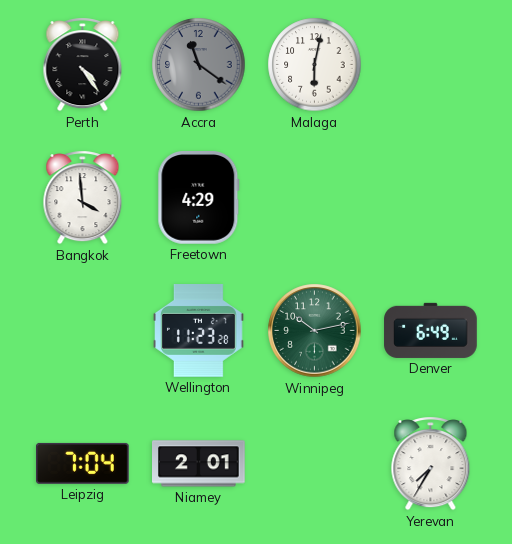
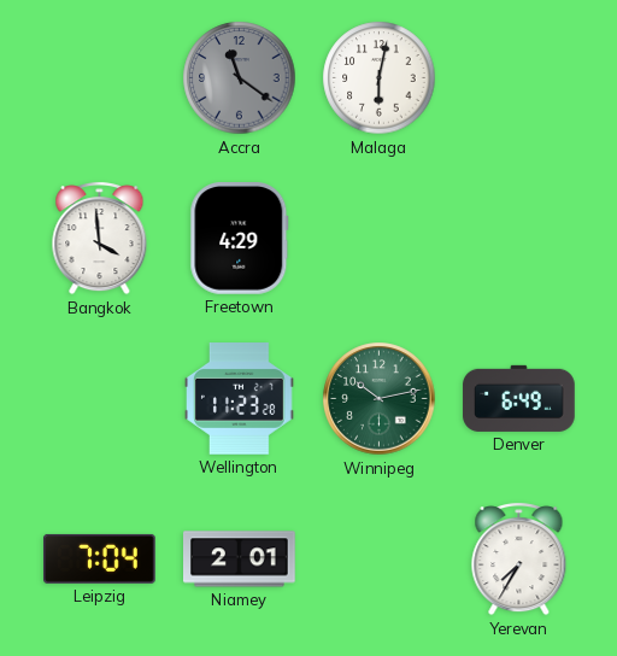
Perth: 4:24 -> none (83, 65)
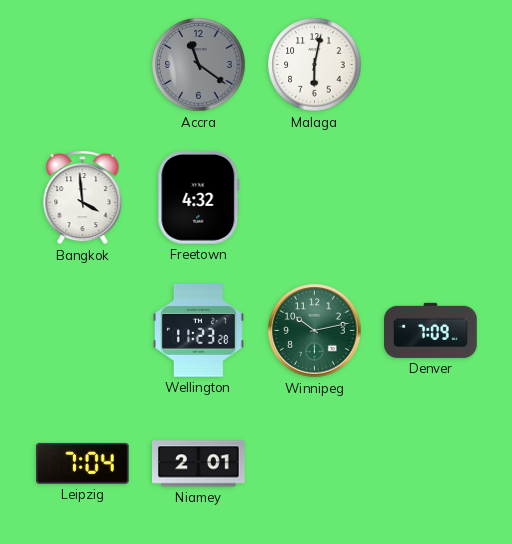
Freetown: 4:29 -> 4:32 (199, 198)
Denver: 6:49 -> 7:09 (431, 330)
Yerevan: 7:35 -> none (519, 560)
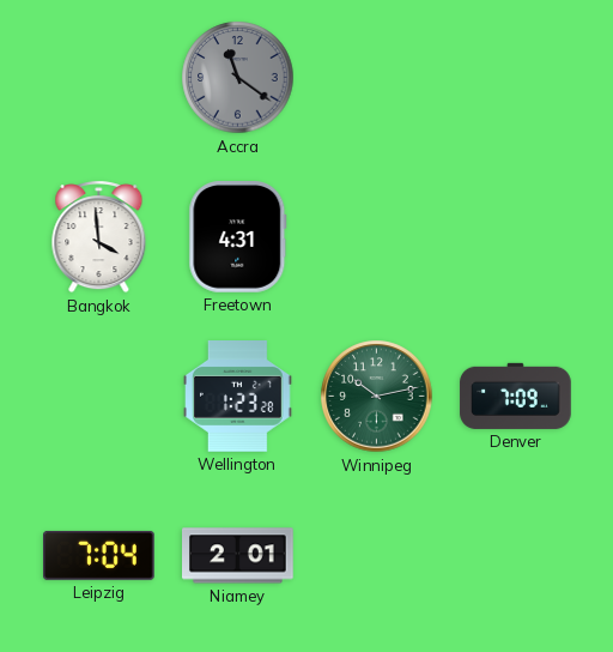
Malaga: 6:02 -> none (315, 65)
Freetown: 4:32 -> 4:31 (238, 237)
Wellington: 11:23 -> 1:23 (238, 397)
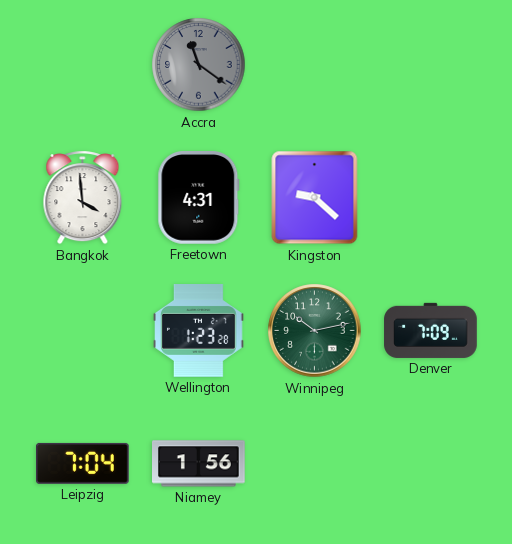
Kingston: none -> 9:22 (315, 198)
Niamey: 2:01 -> 1:56 (199, 464)
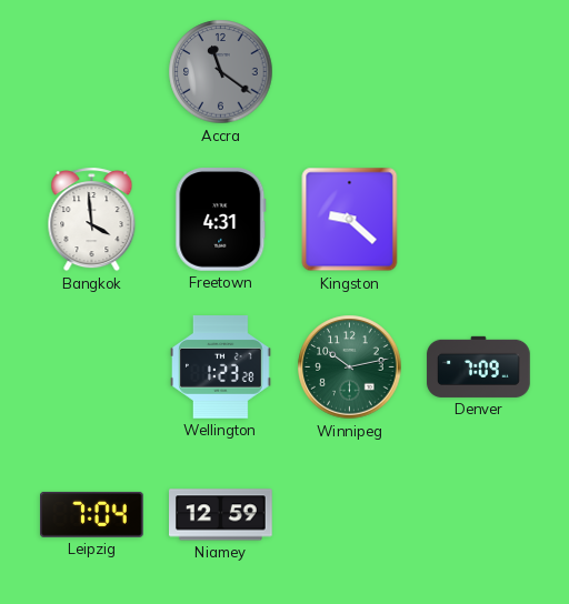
Niamey: 1:56 -> 12:59 (221, 515)
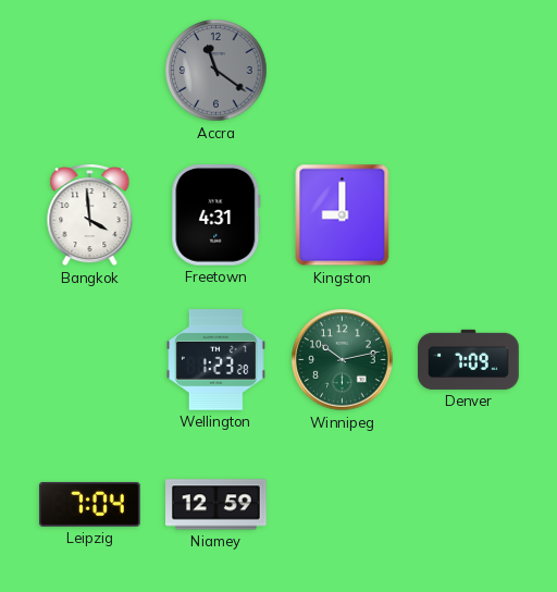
Kingston: 9:22 -> 9:00 (343, 215)
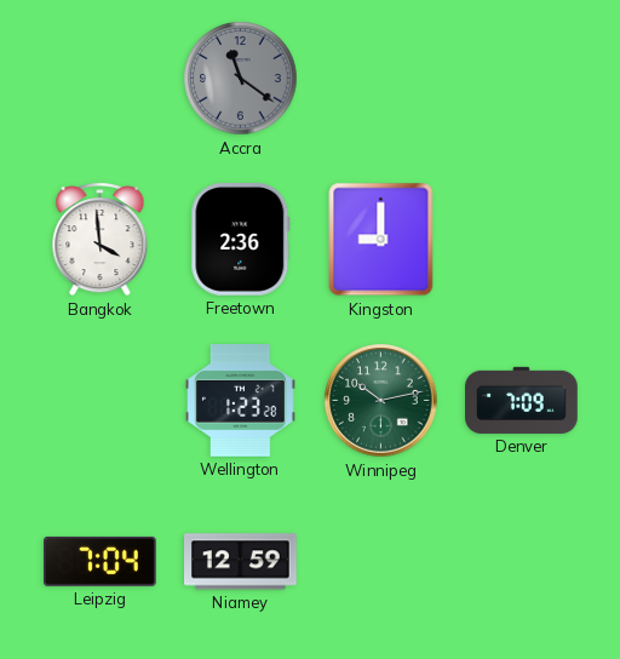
Freetown: 4:31 -> 2:36 (241, 240)
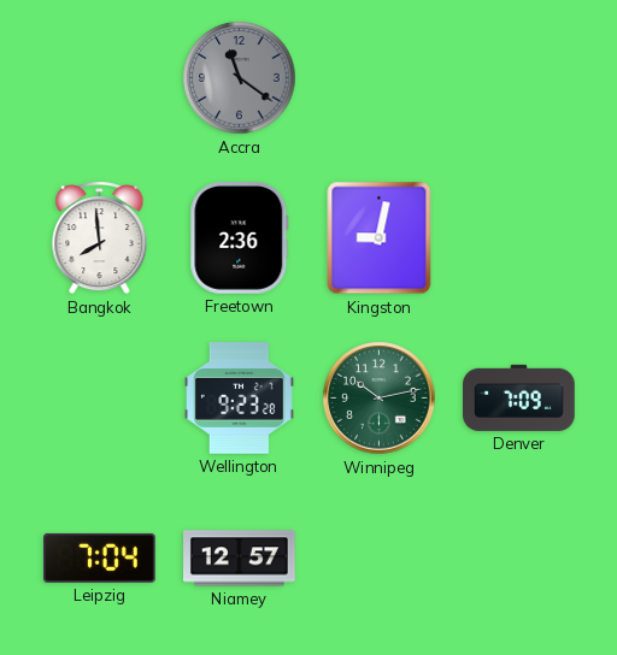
Bangkok: 3:59 -> 7:59 (100, 238)
Kingston: 9:00 -> 9:02 (380, 238)
Wellington: 1:23 -> 9:23 (240, 399)
Niamey: 12:59 -> 12:57 (240, 559)
